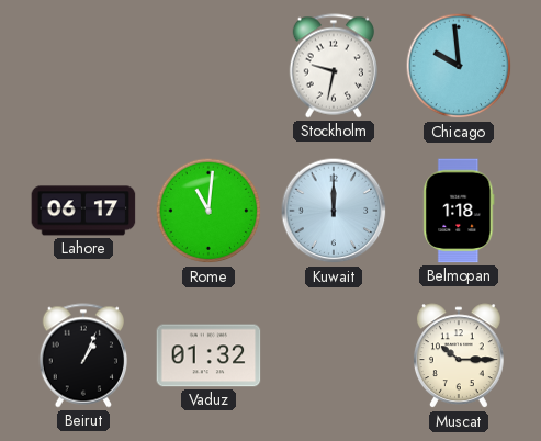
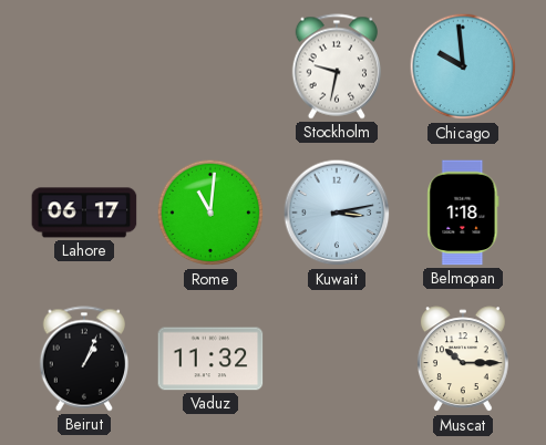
Kuwait: 12:00 -> 3:13 (337, 213)
Vaduz: 01:32 -> 11:32 (210, 359)
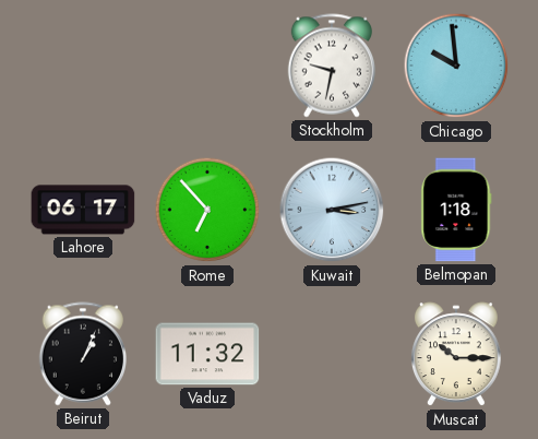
Rome: 11:01 -> 6:53 (207, 210)
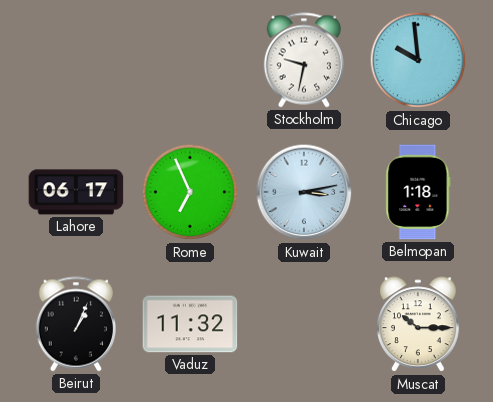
Rome: 6:53 -> 6:56 (190, 192)
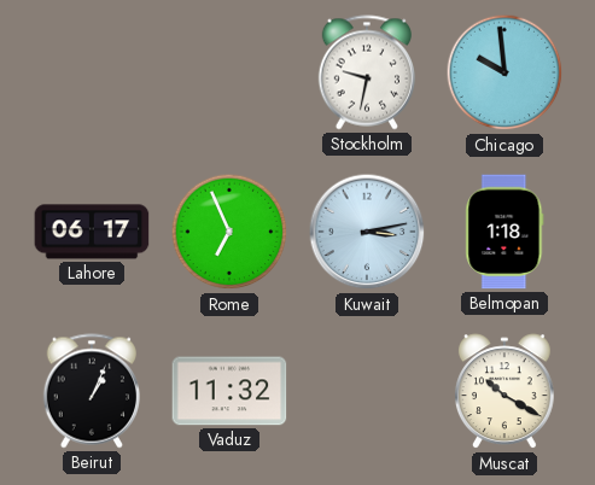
Muscat: 10:15 -> 10:20 (504, 392)
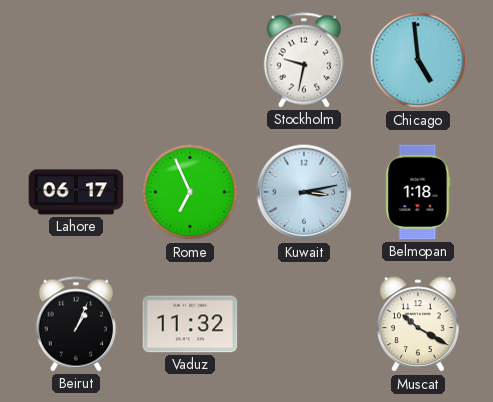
Chicago: 9:59 -> 4:59 (418, 60)
